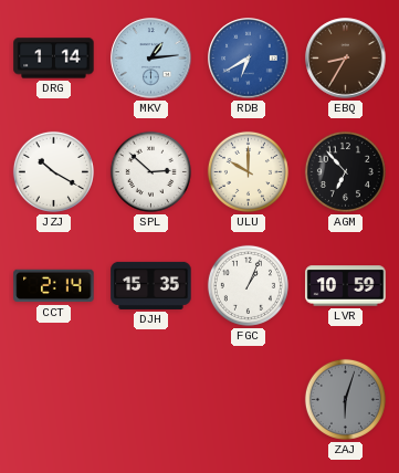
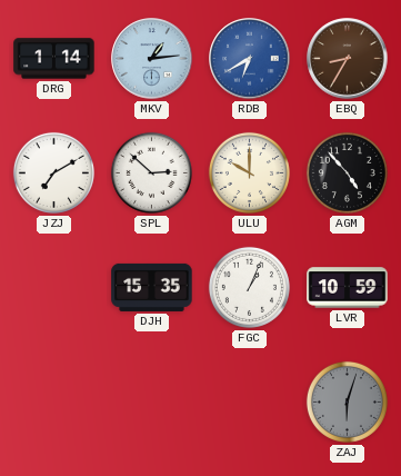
JZJ: 10:20 -> 7:10 (53, 172)
AGM: 6:53 -> 4:53 (347, 172)
CCT: 2:14 -> none (54, 286)
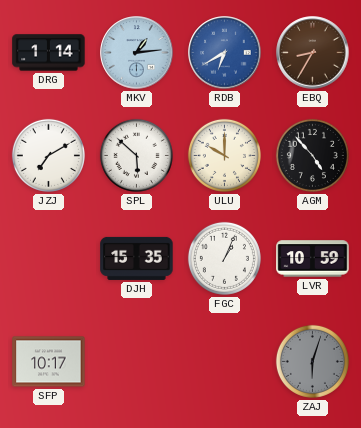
SPL: 2:52 -> 5:52 (136, 155)
SFP: none -> 10:17 (49, 362)
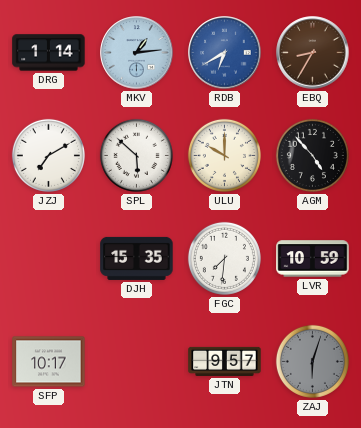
FGC: 1:04 -> 7:31 (224, 258)
JTN: none -> 9:57 (225, 361)
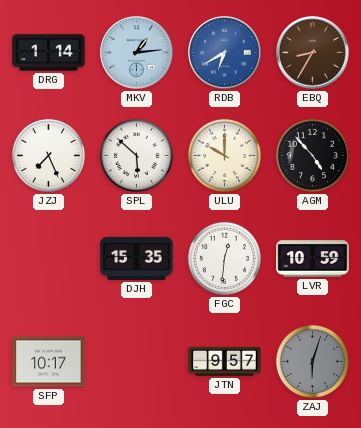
JZJ: 7:10 -> 7:26 (48, 155)
FGC: 7:31 -> 12:31 (224, 258)
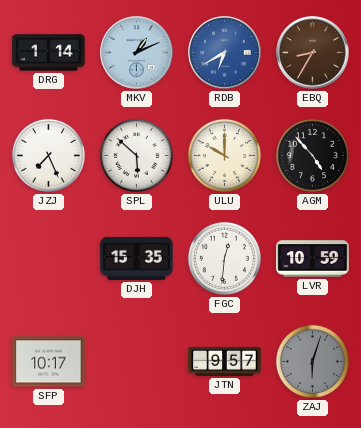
MKV: 1:14 -> 1:11 (137, 53)
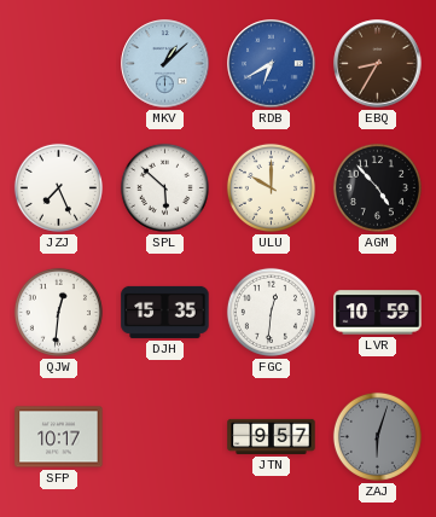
DRG: 1:14 -> none (49, 53)
MKV: 1:11 -> 1:08 (165, 64)
QJW: none -> 12:31 (58, 312)
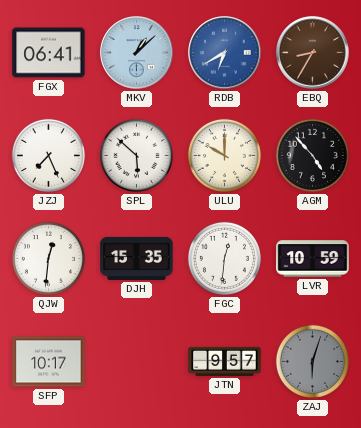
FGX: none -> 06:41 (49, 53)
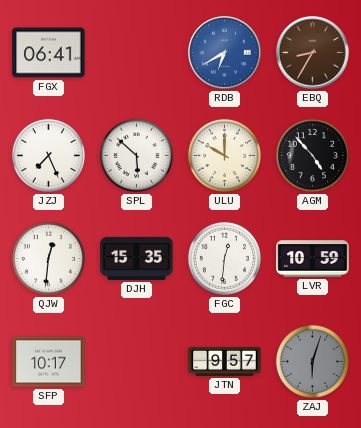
MKV: 1:08 -> none (137, 53)
